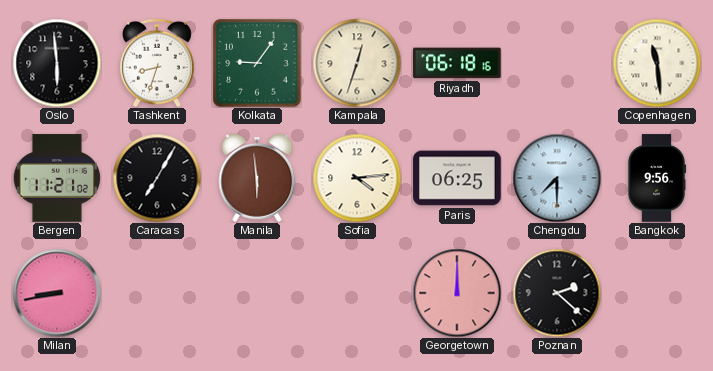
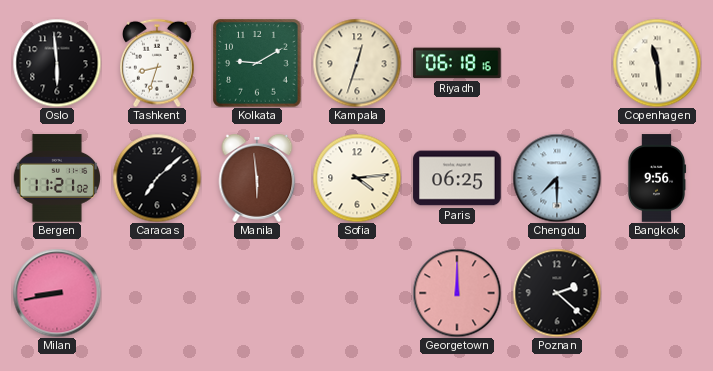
Kolkata: 9:06 -> 9:10 (257, 63)
Caracas: 7:05 -> 7:08 (157, 178)
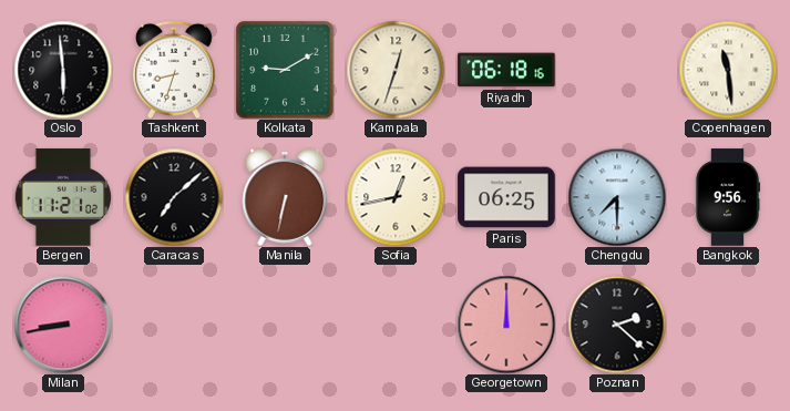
Manila: 5:59 -> 6:32 (285, 197)
Sofia: 4:14 -> 12:43 (396, 197)
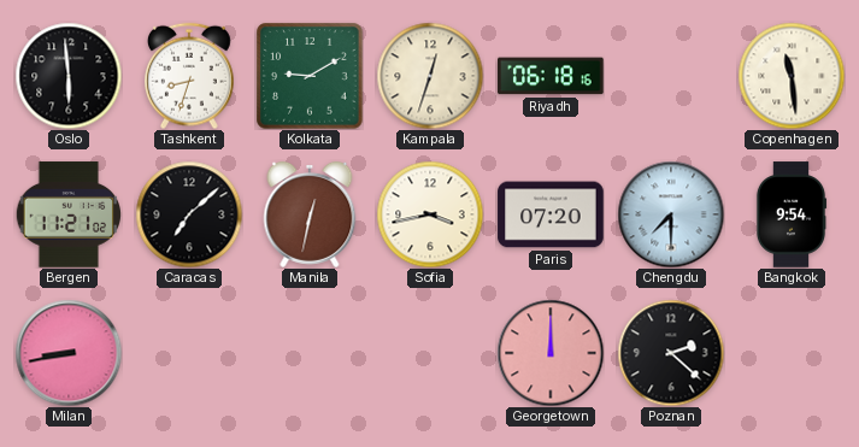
Manila: 6:32 -> 12:32 (310, 214)
Sofia: 12:43 -> 3:43 (430, 214)
Paris: 06:25 -> 07:20 (551, 214)
Bangkok: 9:56 -> 9:54 (792, 214)
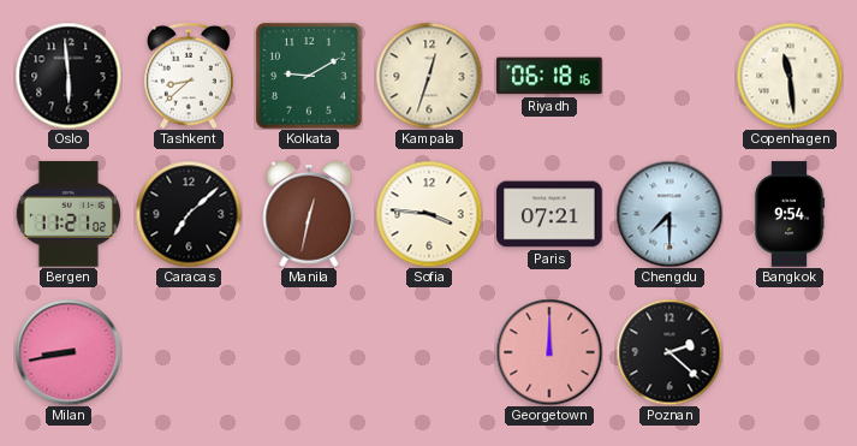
Tashkent: 8:33 -> 8:38 (190, 76)
Sofia: 3:43 -> 3:46 (429, 214)
Paris: 07:20 -> 07:21 (549, 214)
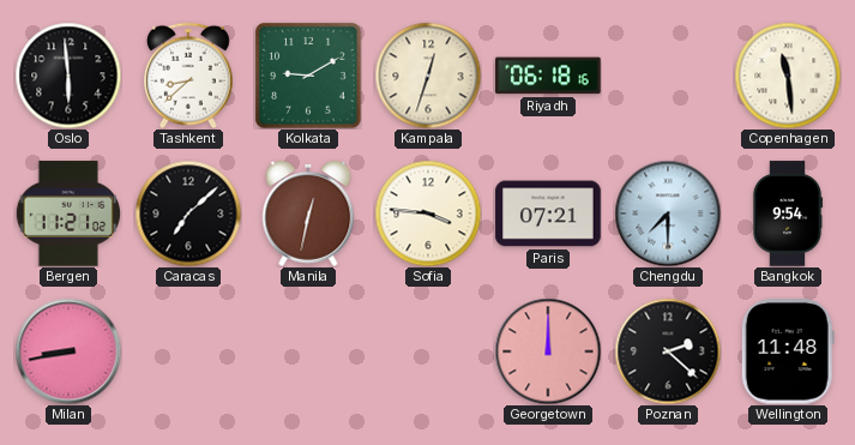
Wellington: none -> 11:48 (788, 351)
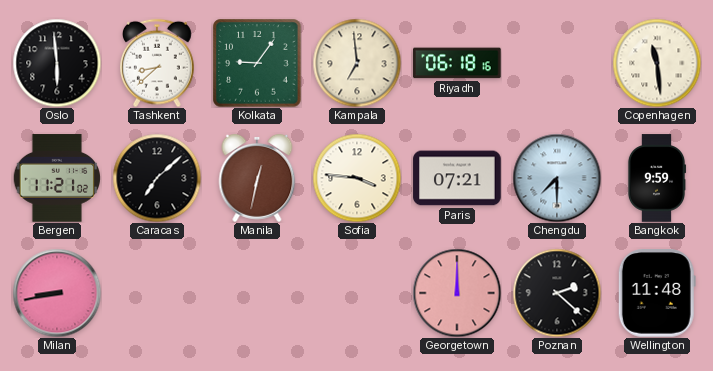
Kolkata: 9:10 -> 9:06 (257, 63)
Kampala: 12:33 -> 6:59 (357, 63)
Bangkok: 9:54 -> 9:59 (657, 178)
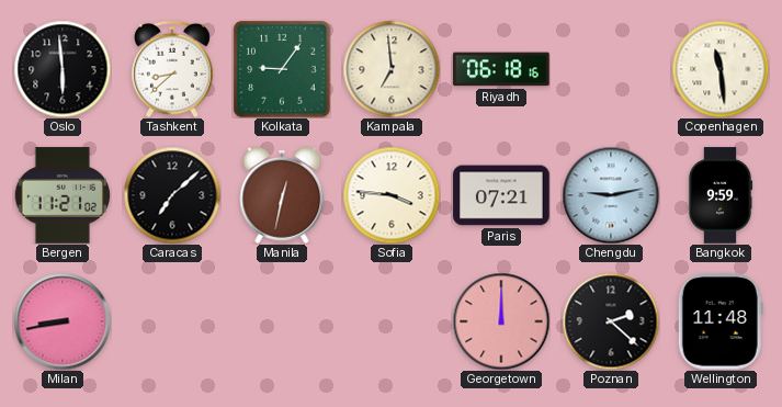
Chengdu: 7:30 -> 9:13 (611, 195)
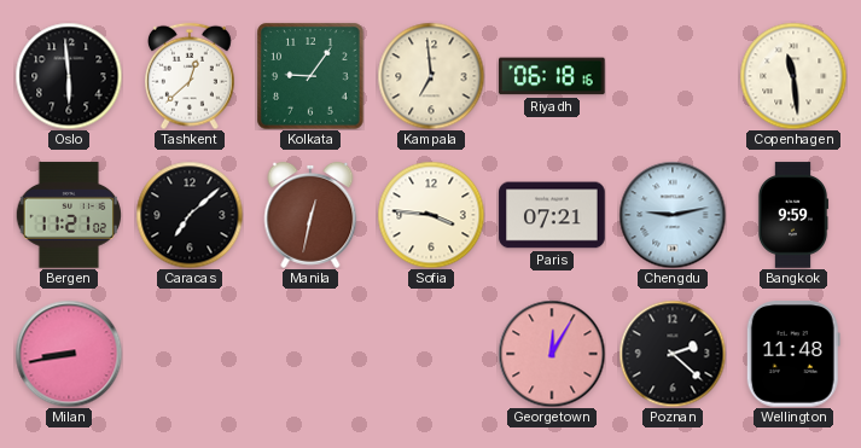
Tashkent: 8:38 -> 12:38 (191, 76)
Georgetown: 12:00 -> 12:05 (552, 354)
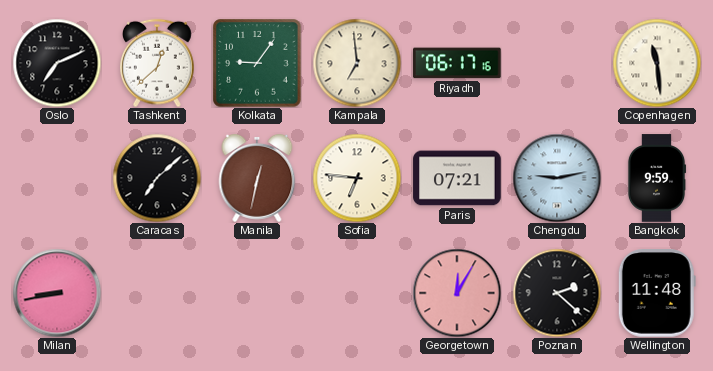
Oslo: 5:59 -> 7:11 (57, 63)
Riyadh: 06:18 -> 06:17 (457, 63)
Bergen: 11:21 -> none (68, 215)
Sofia: 3:46 -> 6:46 (357, 178)
